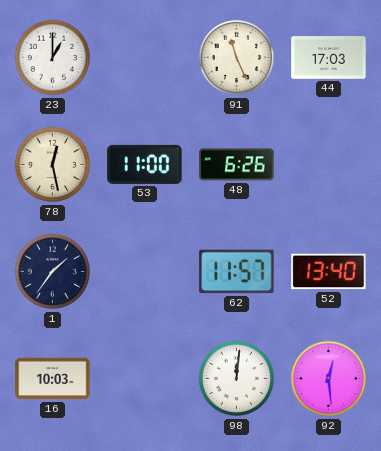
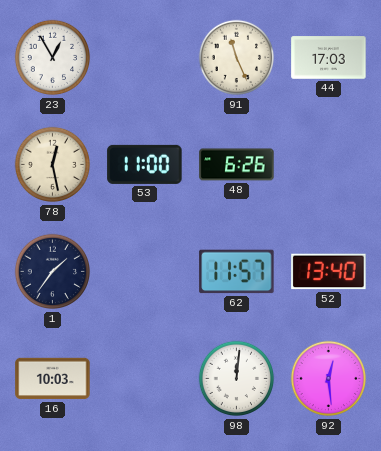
23: 1:00 -> 12:55 (53, 58)
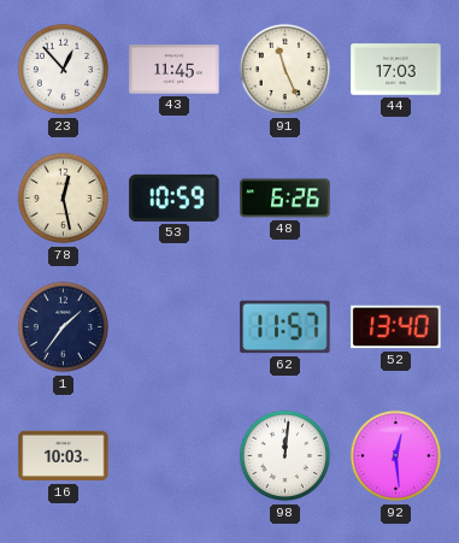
23: 12:55 -> 12:53 (64, 70)
43: none -> 11:45 (175, 70)
53: 11:00 -> 10:59 (175, 197)
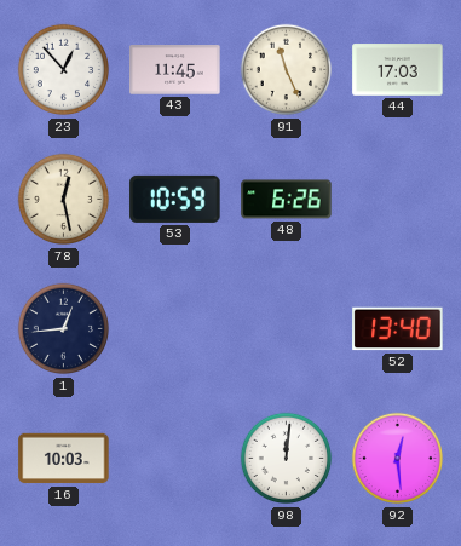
1: 1:36 -> 12:44 (64, 329)
62: 11:57 -> none (286, 327)
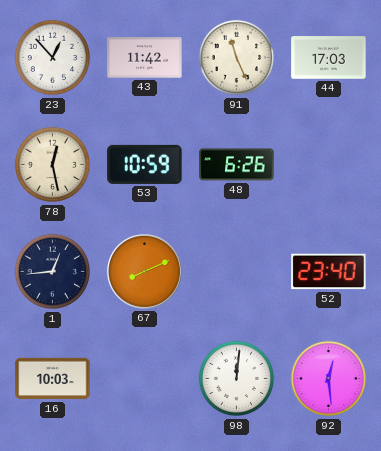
43: 11:45 -> 11:42 (145, 58)
67: none -> 8:11 (144, 271)
52: 13:40 -> 23:40 (329, 272)
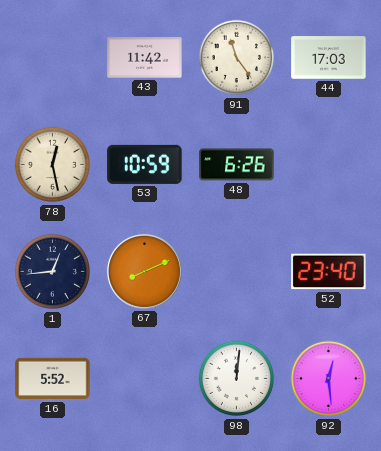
23: 12:53 -> none (53, 58)
91: 11:26 -> 11:24 (237, 58)
16: 10:03 -> 5:52 (53, 379)
